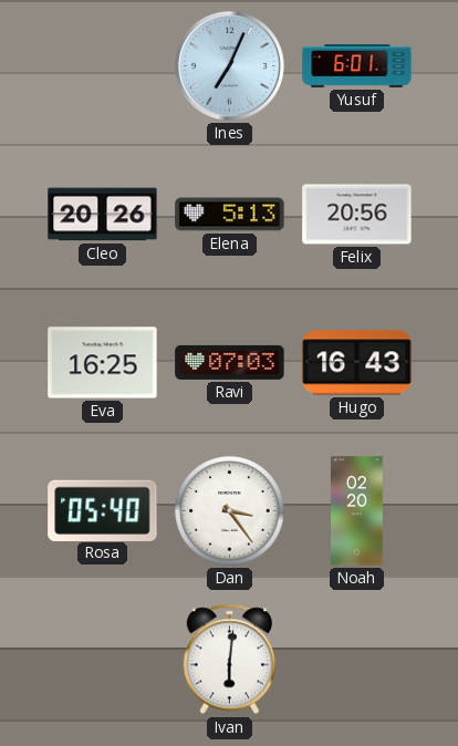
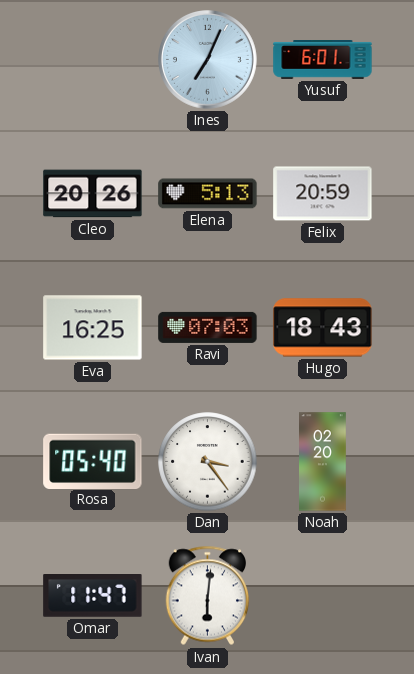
Felix: 20:56 -> 20:59 (323, 194)
Hugo: 16:43 -> 18:43 (323, 328)
Omar: none -> 11:47 (93, 596)
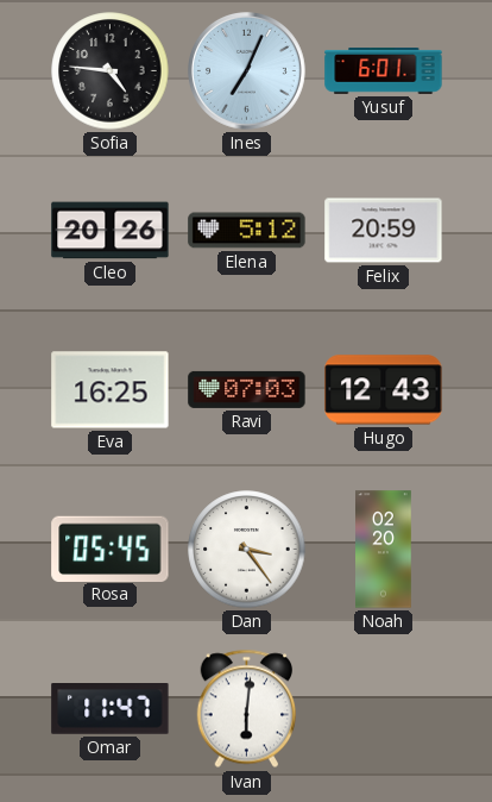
Sofia: none -> 4:46 (111, 71)
Elena: 5:13 -> 5:12 (247, 231)
Hugo: 18:43 -> 12:43 (384, 390)
Rosa: 05:40 -> 05:45 (111, 549)
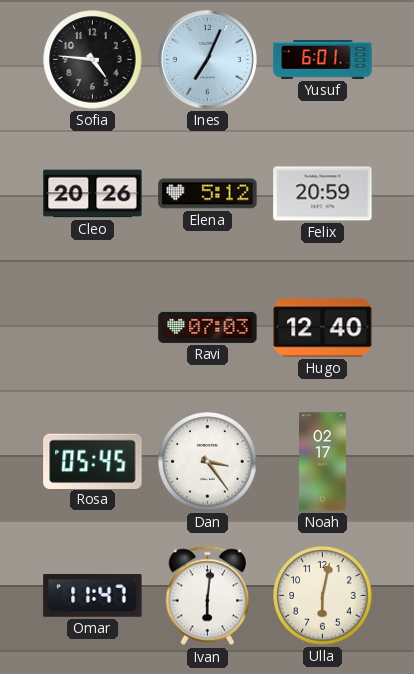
Eva: 16:25 -> none (111, 390)
Hugo: 12:43 -> 12:40 (323, 328)
Noah: 02:20 -> 02:17 (323, 462)
Ulla: none -> 6:02 (323, 596)
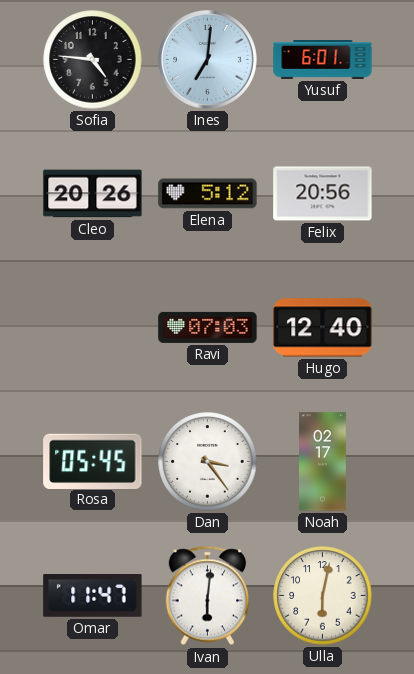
Ines: 7:04 -> 7:01 (208, 60)
Felix: 20:59 -> 20:56 (323, 194)
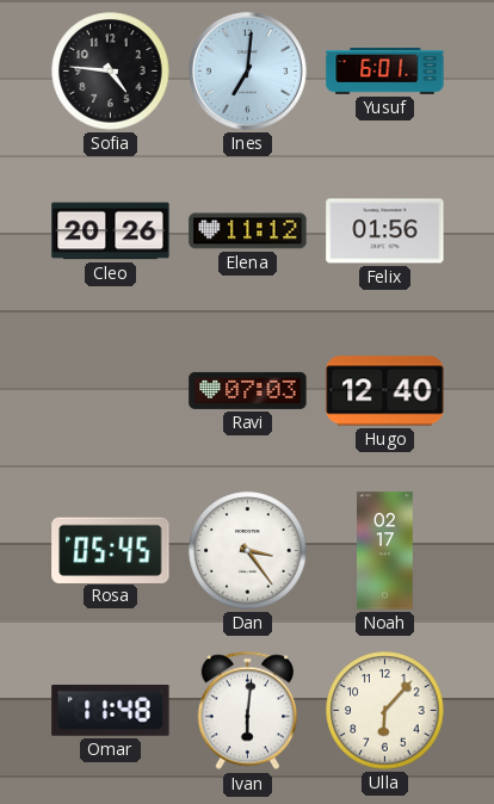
Elena: 5:12 -> 11:12 (248, 231)
Felix: 20:56 -> 01:56 (385, 231)
Omar: 11:47 -> 11:48 (111, 711)
Ulla: 6:02 -> 6:07 (385, 711)
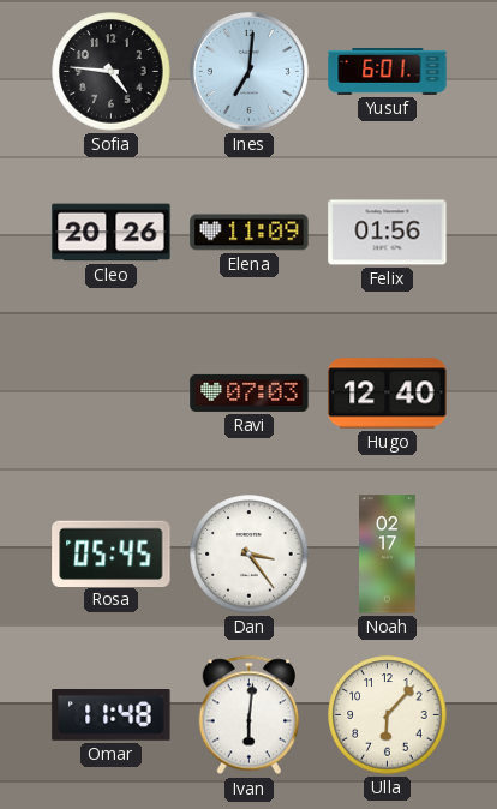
Elena: 11:12 -> 11:09 (250, 233)
